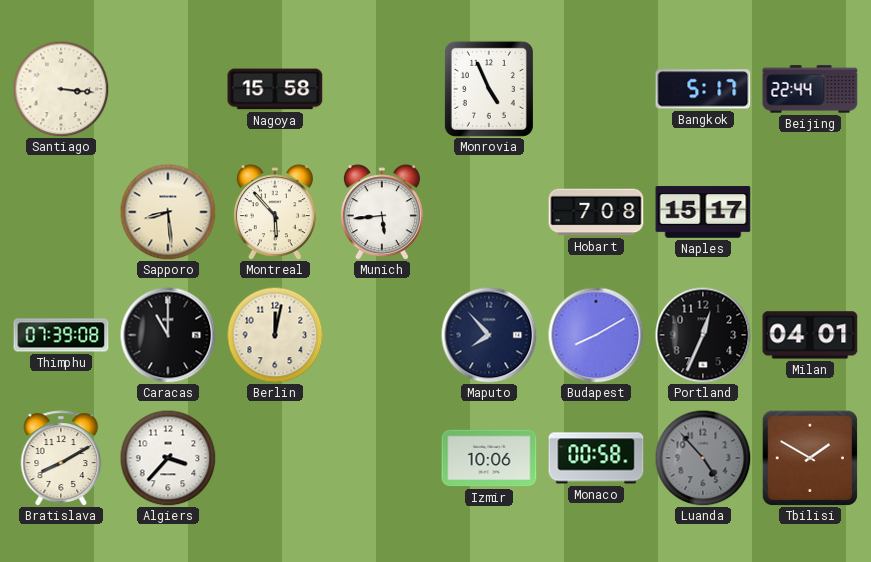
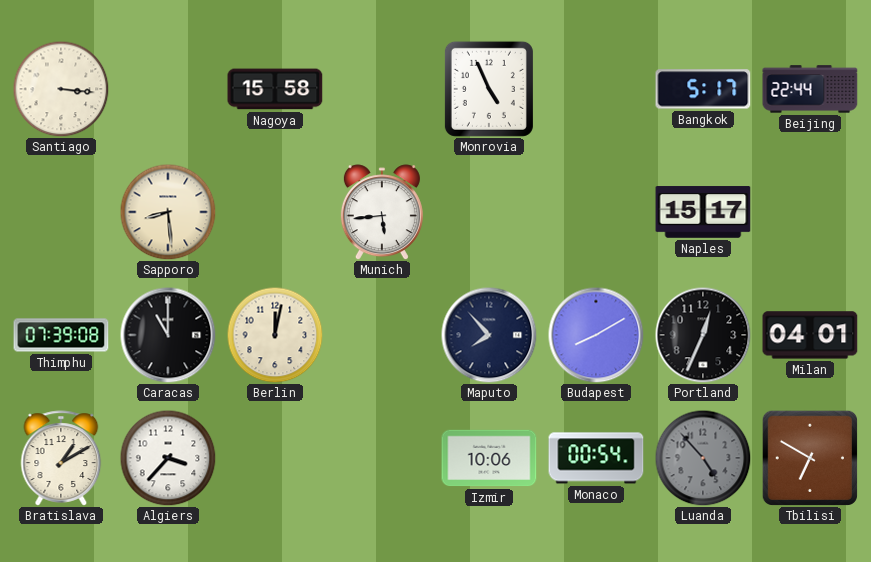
Montreal: 5:53 -> none (275, 212)
Hobart: 7:08 -> none (596, 212)
Bratislava: 8:10 -> 1:10 (61, 458)
Monaco: 00:58 -> 00:54 (596, 458)
Tbilisi: 1:50 -> 6:50 (810, 457)
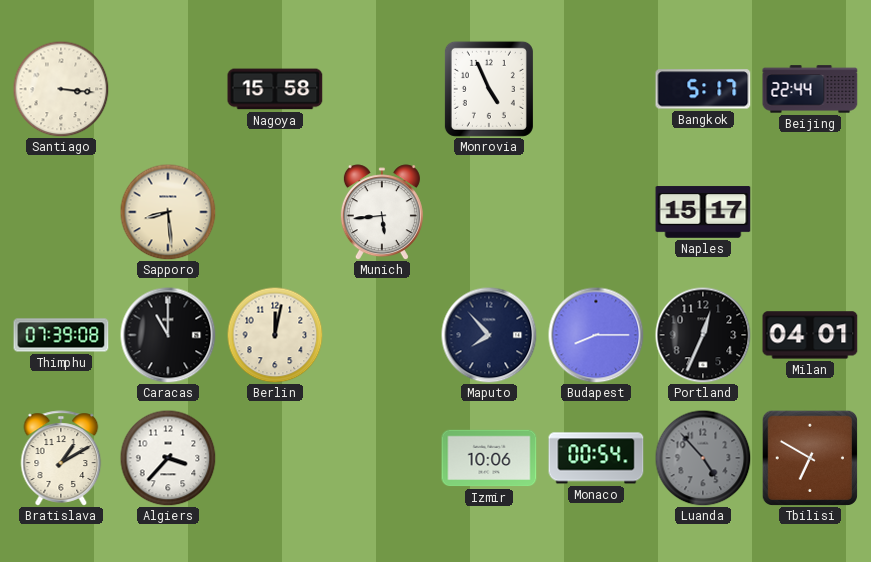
Budapest: 8:10 -> 8:15 (596, 335)
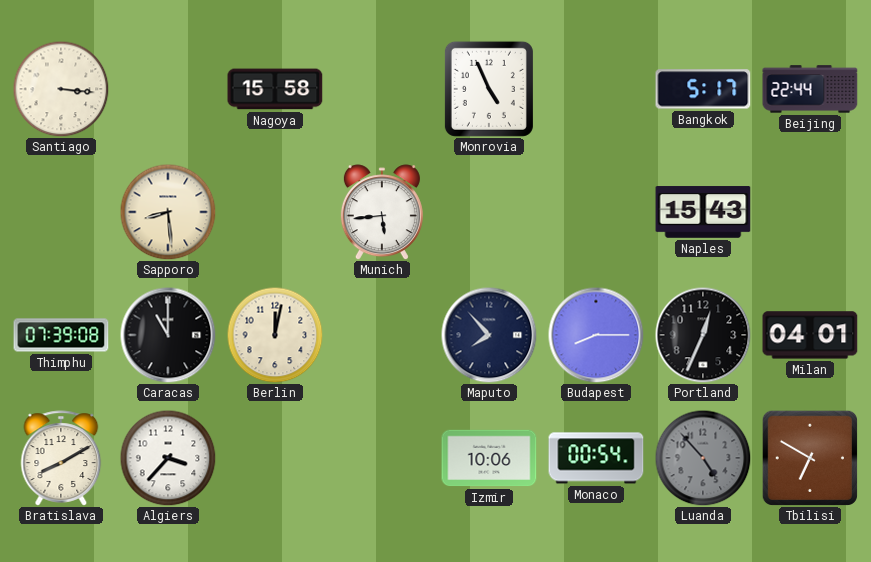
Naples: 15:17 -> 15:43 (703, 212)
Bratislava: 1:10 -> 8:10 (61, 458)
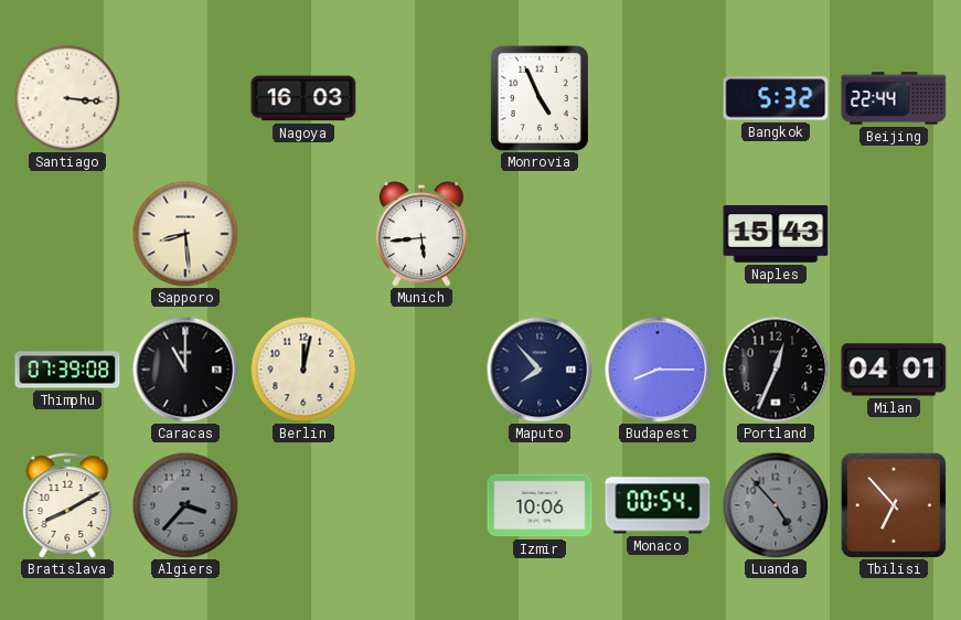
Nagoya: 15:58 -> 16:03 (303, 98)
Bangkok: 5:17 -> 5:32 (776, 98)
Algiers dial: white -> grey (185, 505)
Tbilisi: 6:50 -> 6:53 (894, 504)
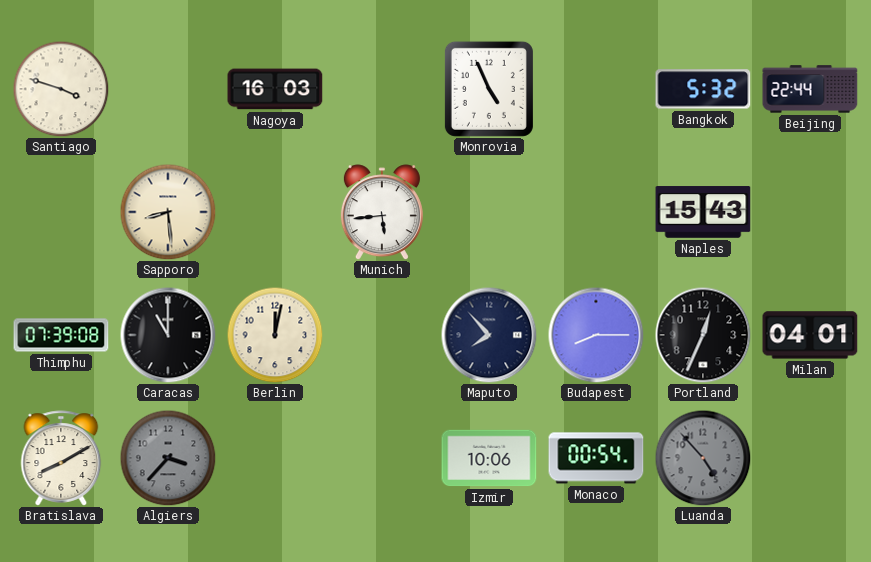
Santiago: 3:16 -> 3:48 (61, 89)
Tbilisi: 6:53 -> none (894, 504)
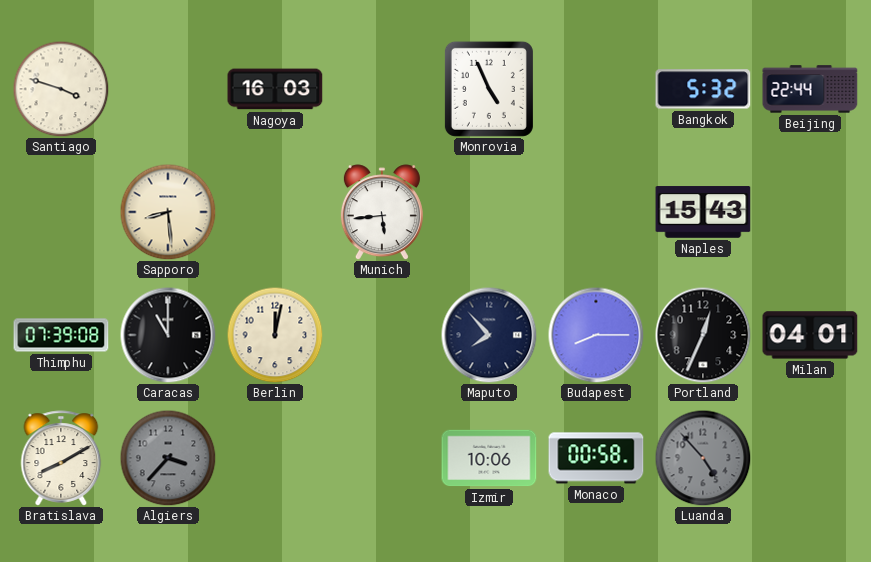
Monaco: 00:54 -> 00:58 (596, 458)
